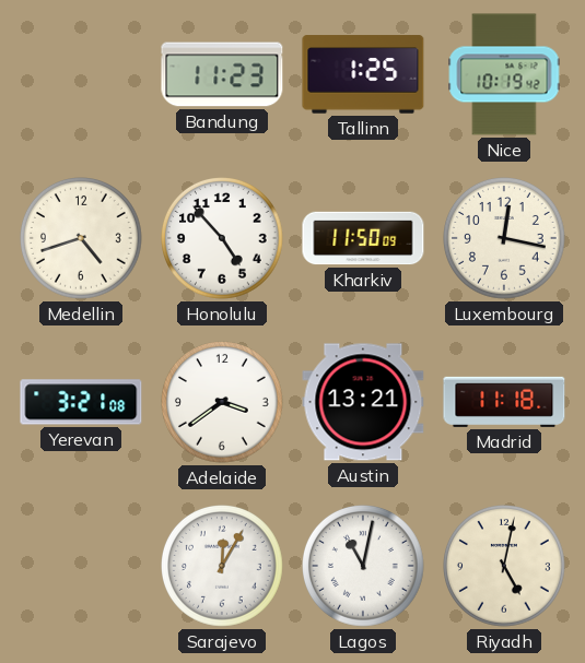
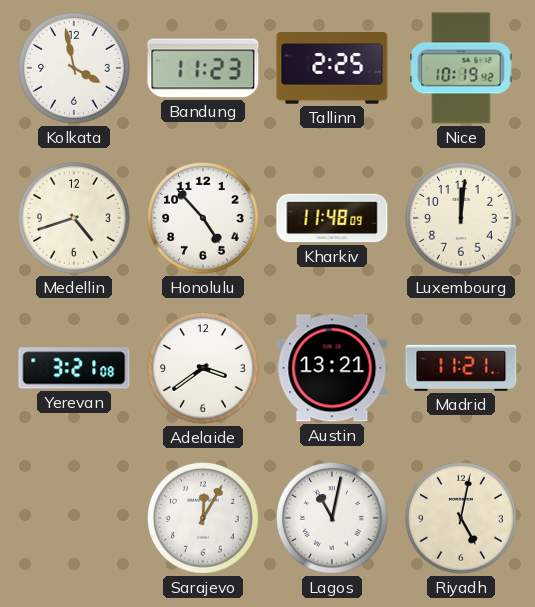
Kolkata: none -> 3:58 (75, 69)
Tallinn: 1:25 -> 2:25 (332, 68)
Kharkiv: 11:50 -> 11:48 (332, 218)
Luxembourg: 12:17 -> 12:01 (462, 219)
Madrid: 11:18 -> 11:21 (461, 368)
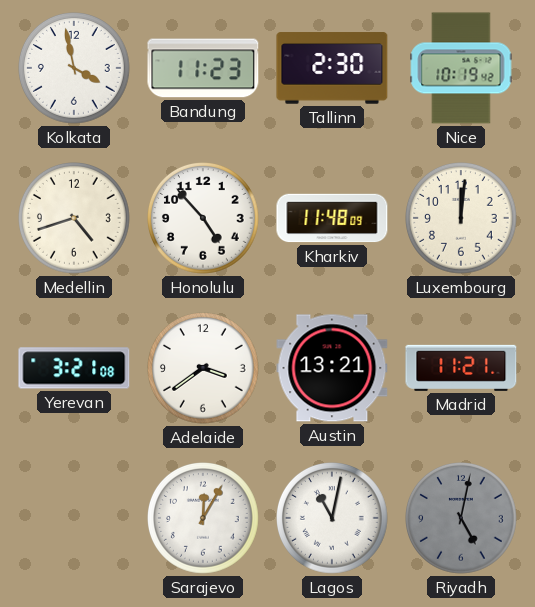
Tallinn: 2:25 -> 2:30 (332, 68)
Riyadh dial: cream -> grey (462, 519)
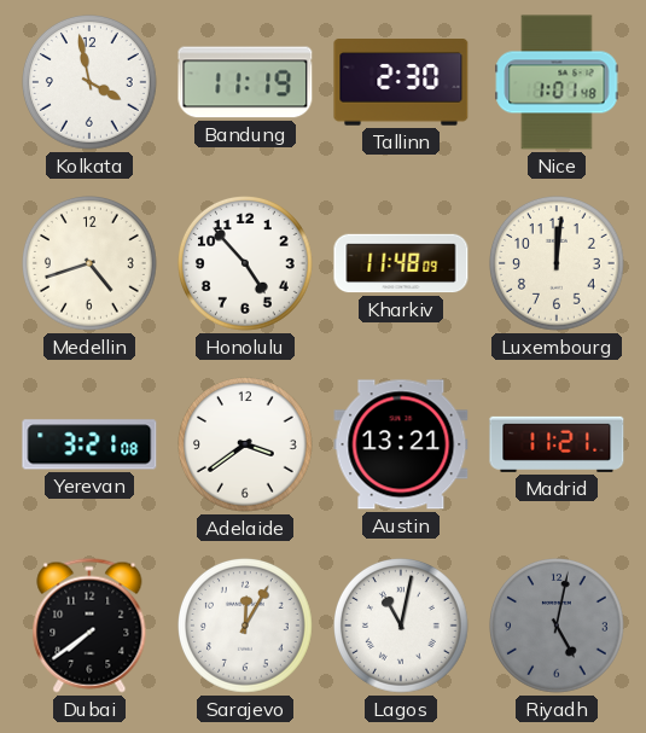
Bandung: 11:23 -> 11:19 (245, 82)
Nice: 10:19 -> 1:01 (557, 82)
Dubai: none -> 7:39 (89, 626)
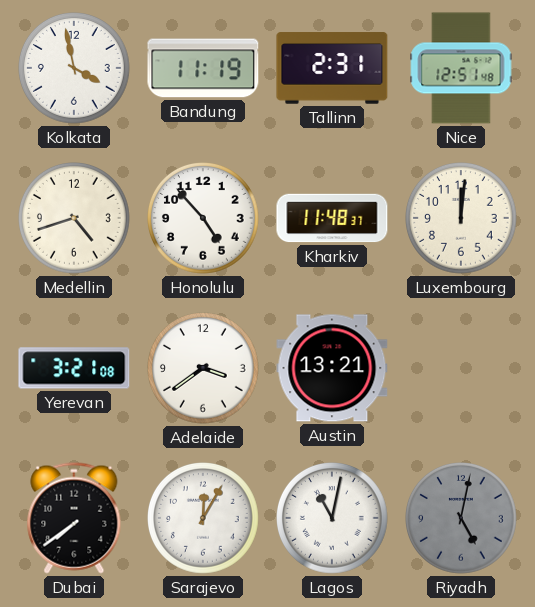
Tallinn: 2:30 -> 2:31 (332, 68)
Nice: 1:01 -> 12:51 (461, 68)
Kharkiv: 11:48:09 -> 11:48:37 (332, 218)
Madrid: 11:21 -> none (557, 444)
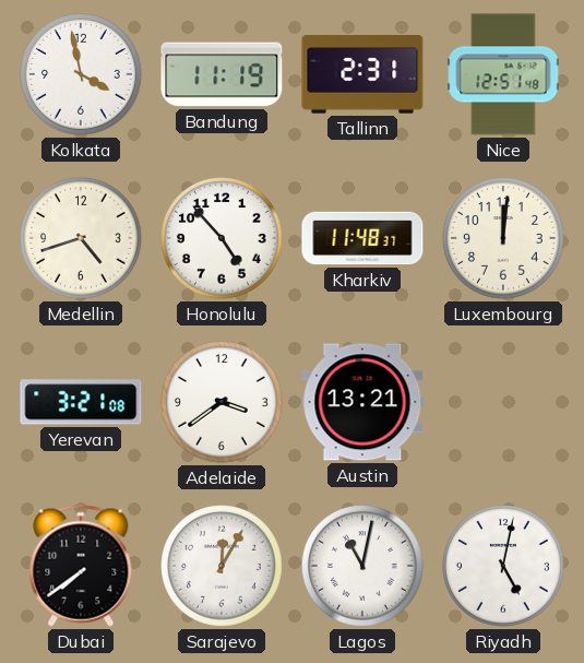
Riyadh dial: grey -> white (504, 567)
